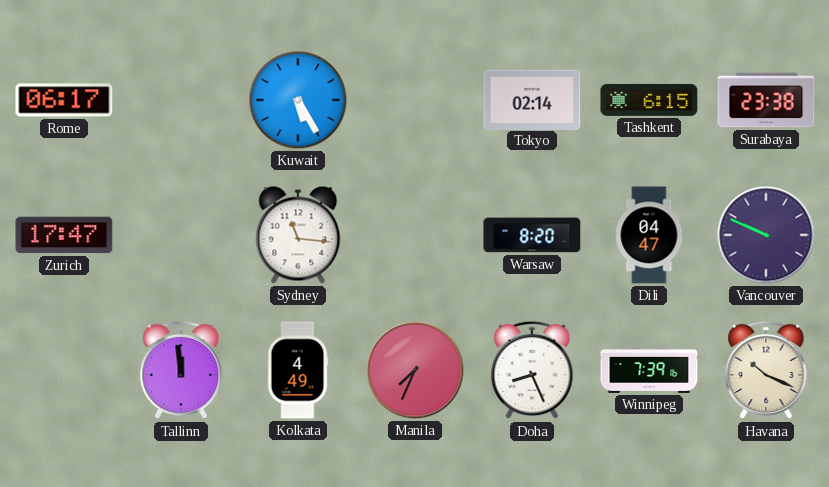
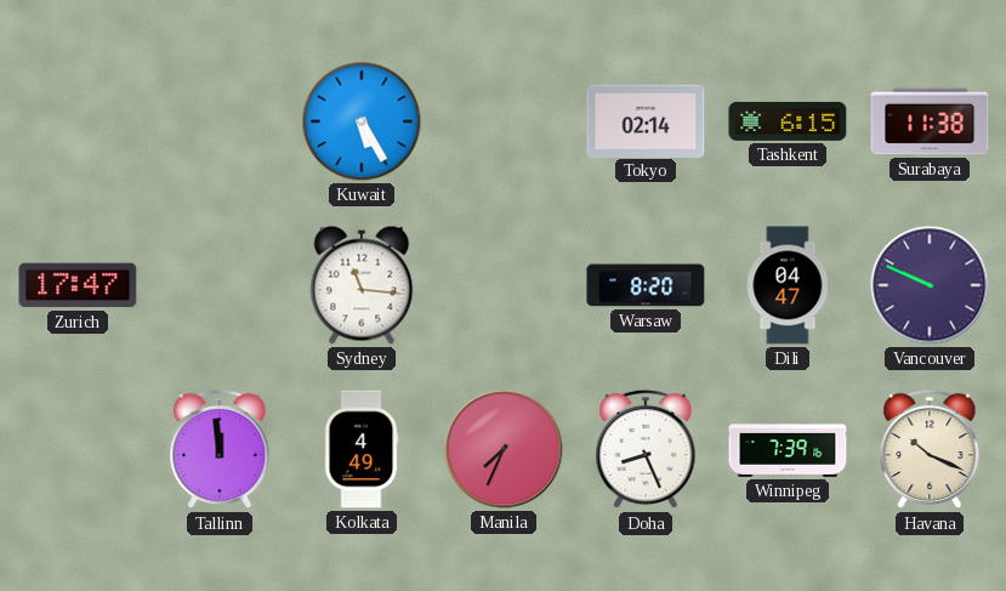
Rome: 06:17 -> none (64, 100)
Surabaya: 23:38 -> 11:38 (930, 121)
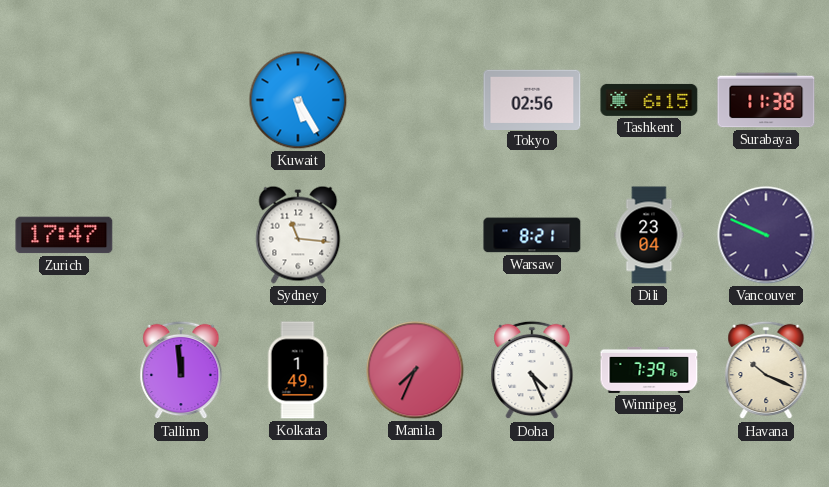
Tokyo: 02:14 -> 02:56 (532, 99)
Warsaw: 8:20 -> 8:21 (532, 235)
Dili: 04:47 -> 23:04 (649, 235)
Kolkata: 4:49 -> 1:49 (298, 370)
Doha: 8:26 -> 4:26 (532, 370)
